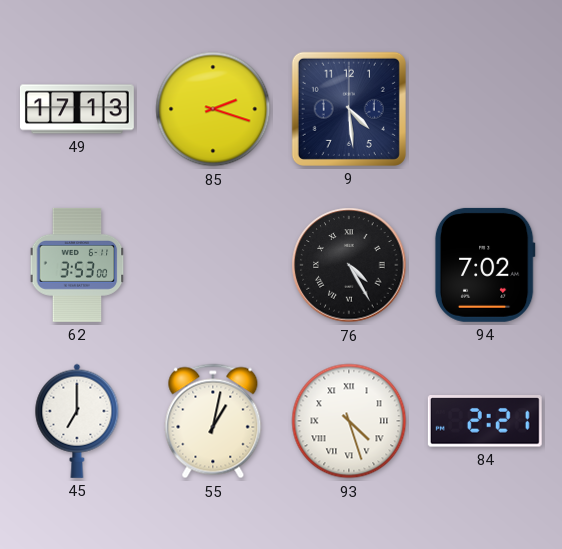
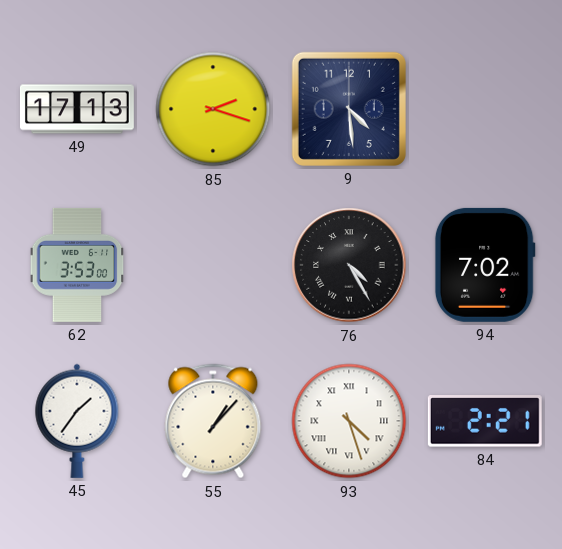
45: 7:00 -> 1:36 (77, 421)
55: 1:02 -> 1:07 (213, 421)
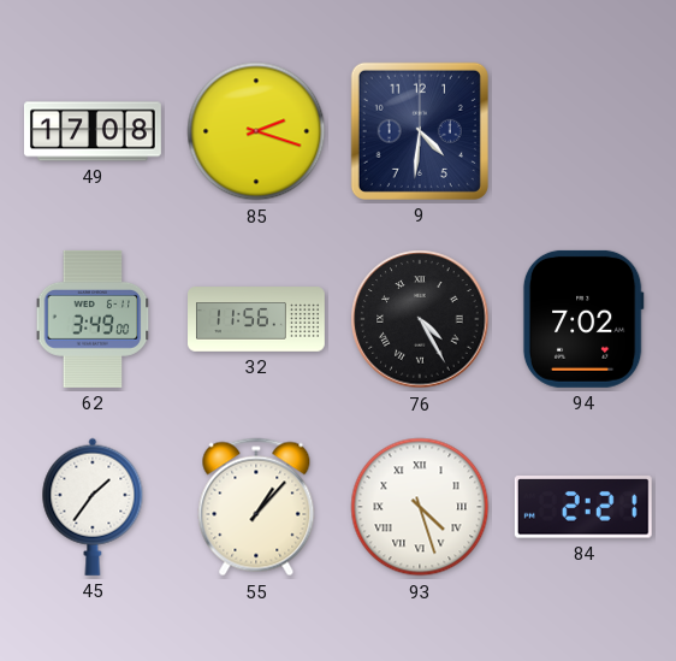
49: 17:13 -> 17:08 (93, 131)
9: 4:29 -> 4:31 (420, 131)
62: 3:53 -> 3:49 (93, 319)
32: none -> 11:56 (257, 319)
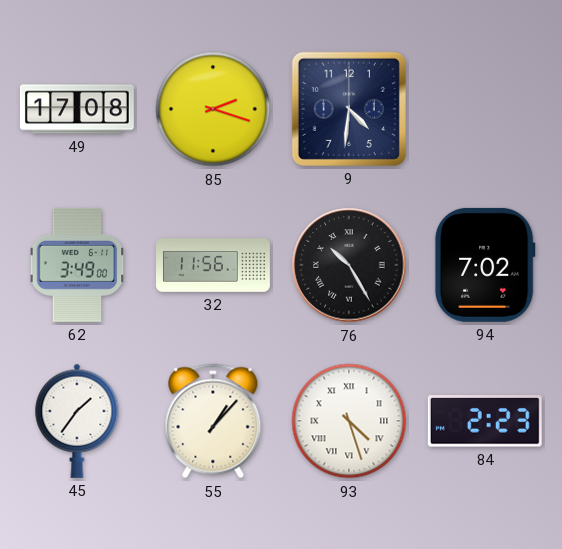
76: 4:25 -> 10:25 (349, 265)
84: 2:21 -> 2:23 (485, 421)
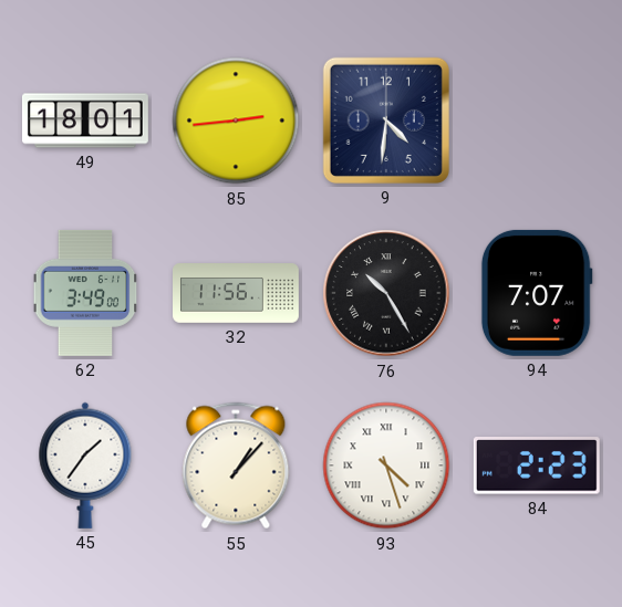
49: 17:08 -> 18:01 (85, 121)
85: 2:18 -> 2:44 (236, 121)
94: 7:02 -> 7:07 (537, 293)
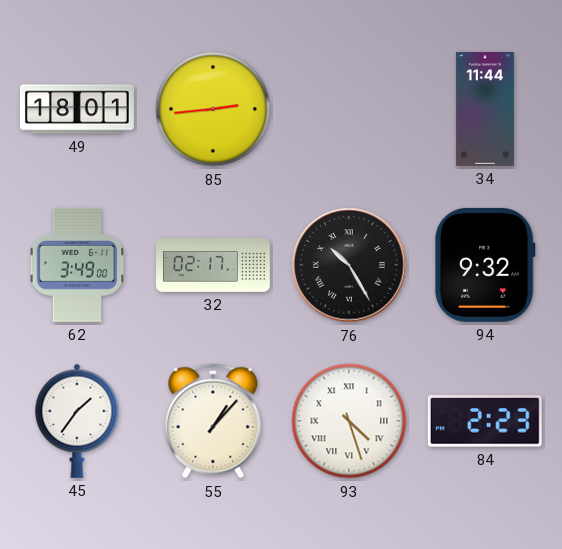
9: 4:31 -> none (386, 121)
34: none -> 11:44 (485, 109)
32: 11:56 -> 02:17 (214, 265)
94: 7:07 -> 9:32 (485, 265)
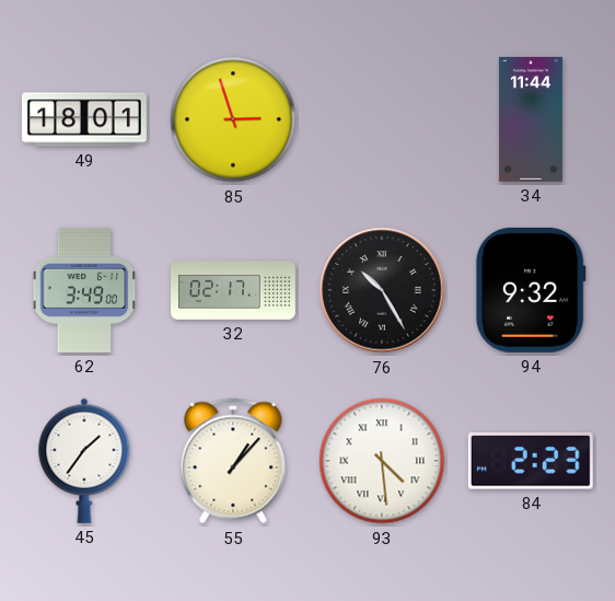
85: 2:44 -> 2:57 (233, 119)
93: 4:27 -> 4:29 (382, 461)
